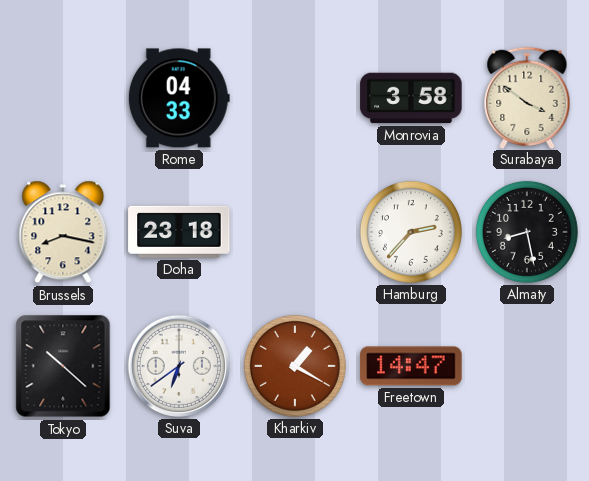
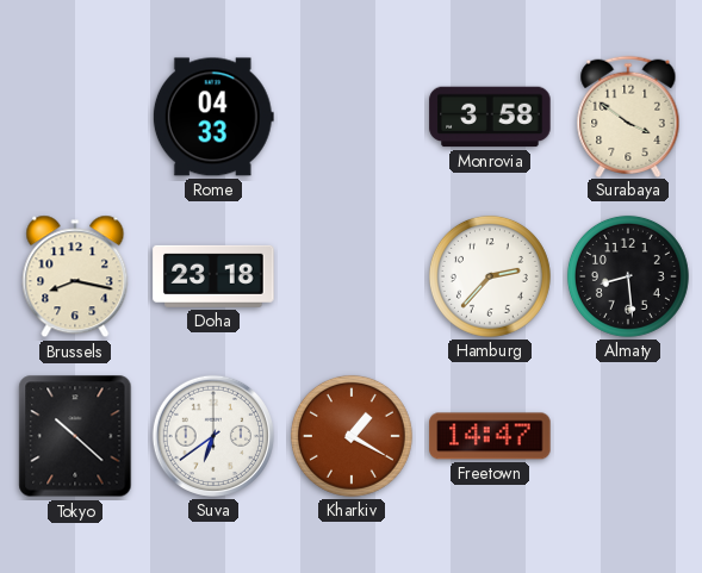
Almaty: 8:28 -> 8:29 (628, 276)
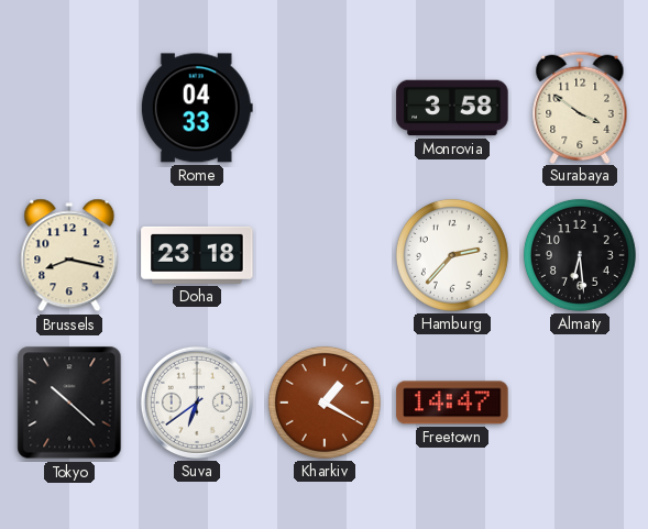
Almaty: 8:29 -> 6:29 (580, 255)
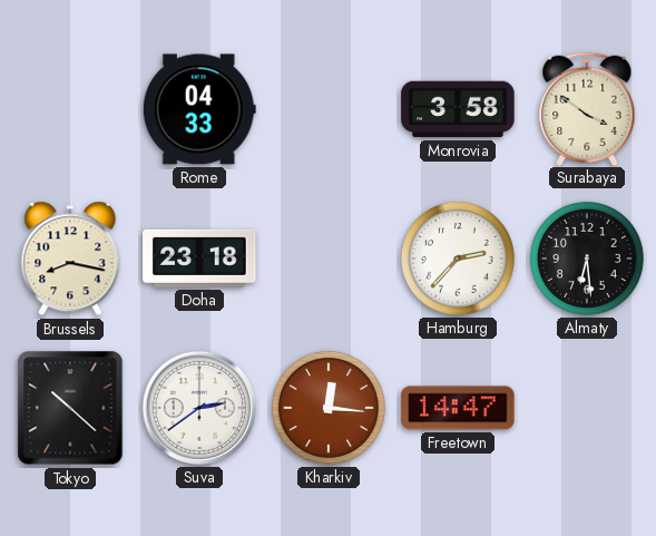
Suva: 6:39 -> 2:39 (199, 408)
Kharkiv: 1:20 -> 12:16 (329, 408)
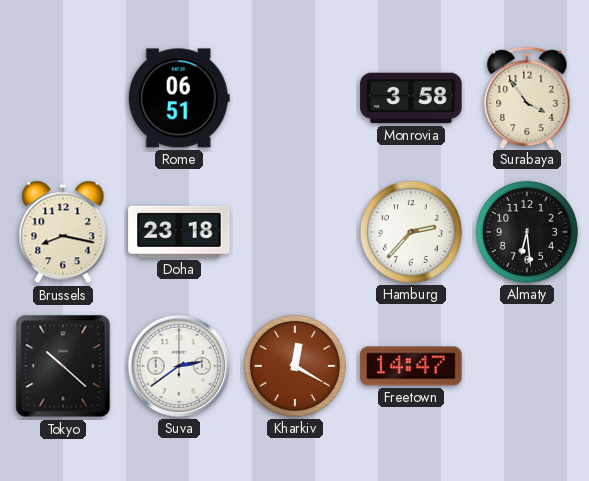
Rome: 04:33 -> 06:51 (179, 98)
Surabaya: 3:51 -> 3:54 (527, 97)
Kharkiv: 12:16 -> 12:20 (295, 366)
